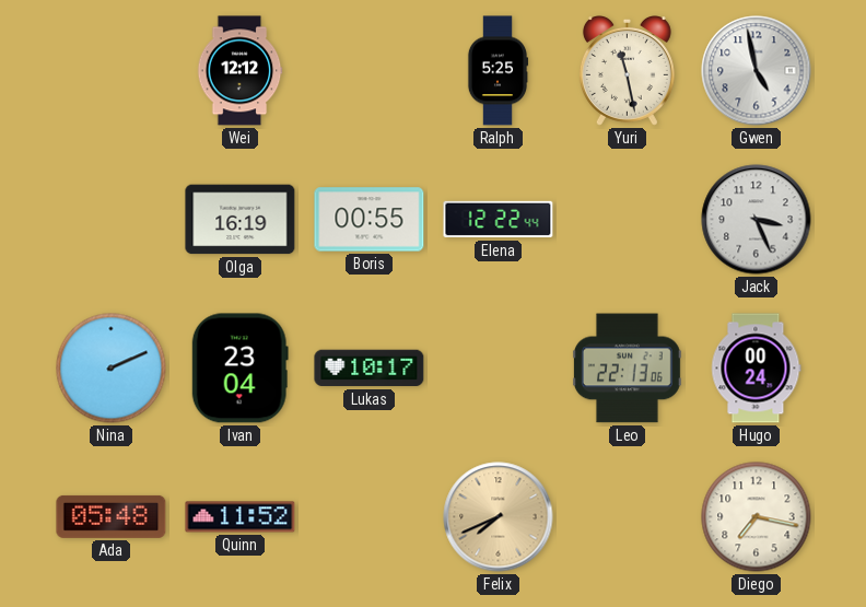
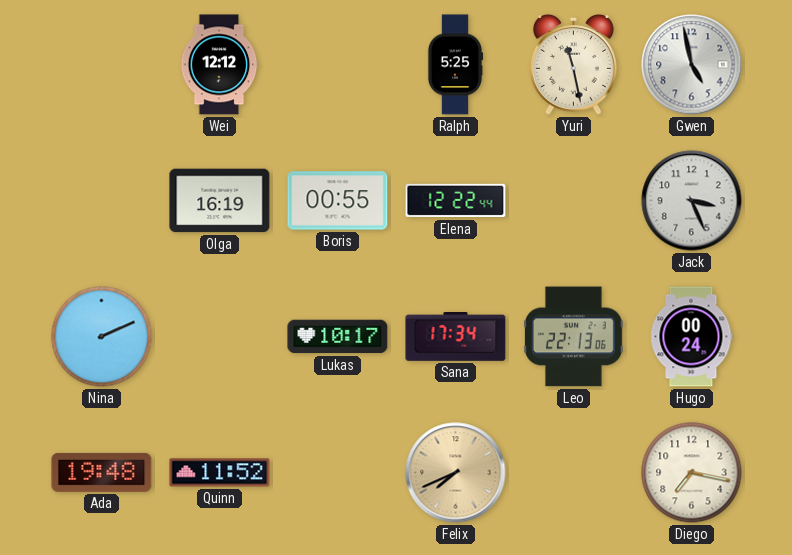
Ivan: 23:04 -> none (239, 369)
Sana: none -> 17:34 (456, 337)
Ada: 05:48 -> 19:48 (102, 472)
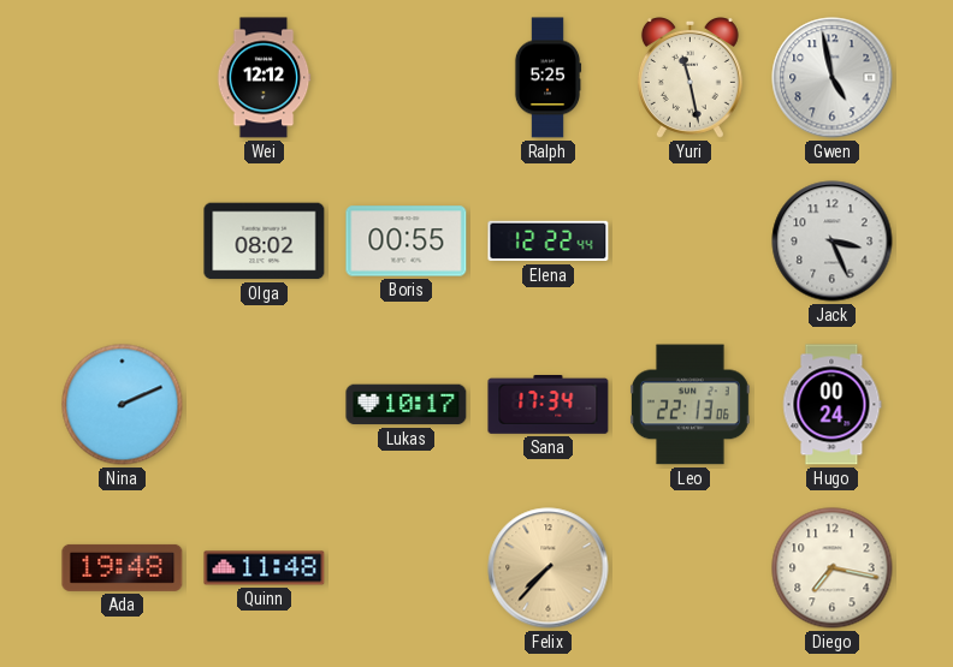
Olga: 16:19 -> 08:02 (265, 242)
Quinn: 11:52 -> 11:48 (265, 568)
Felix: 7:41 -> 7:37 (549, 568)
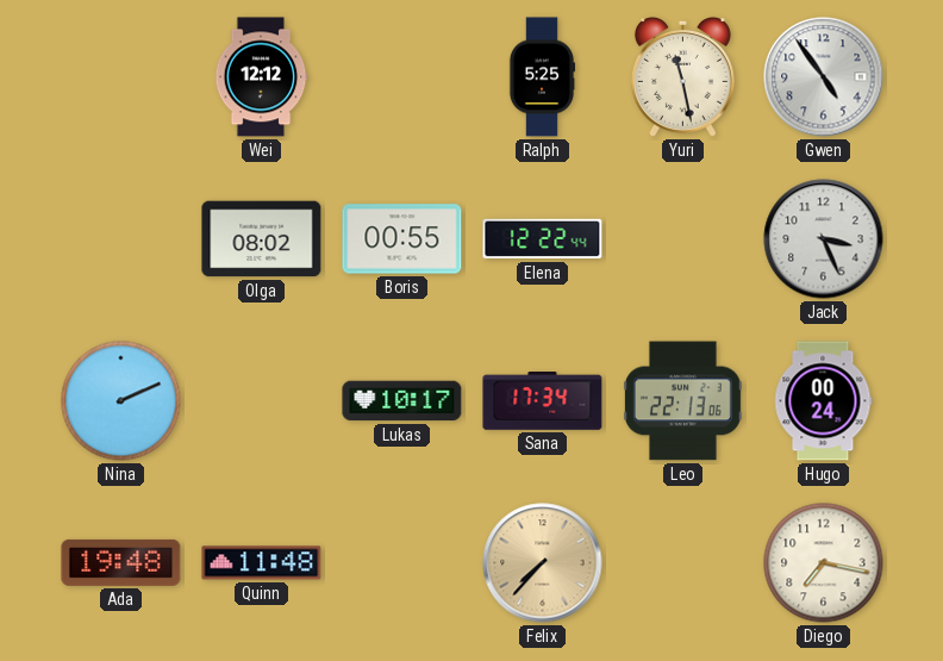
Gwen: 4:58 -> 4:54 (824, 77)
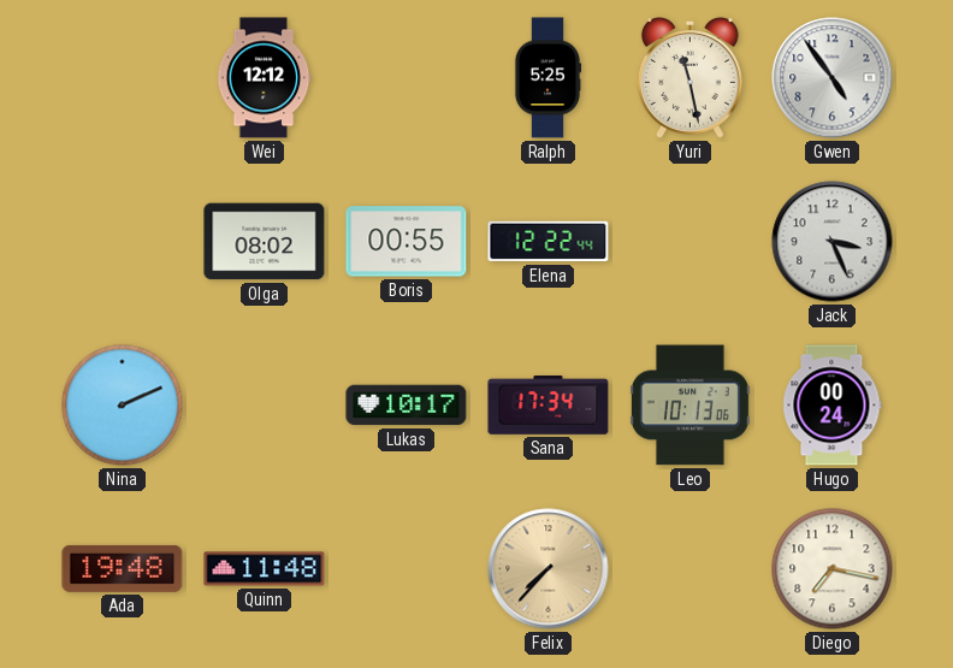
Leo: 22:13 -> 10:13 (689, 406)
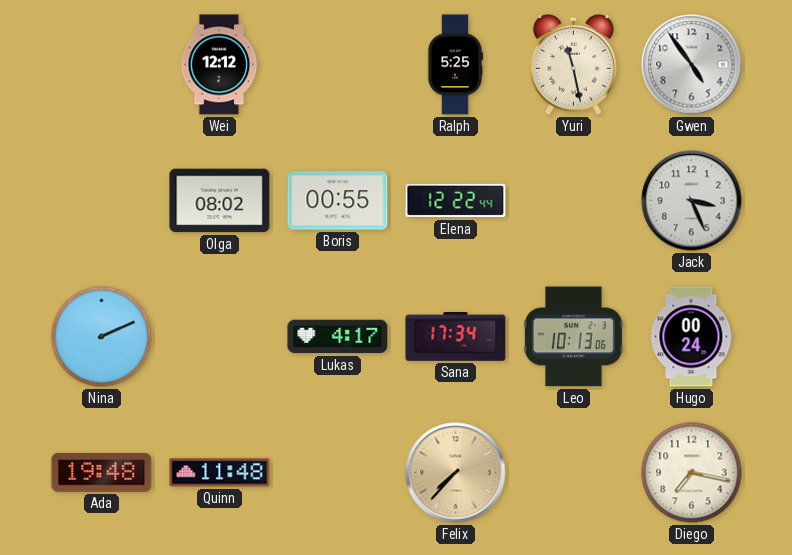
Lukas: 10:17 -> 4:17 (338, 337)
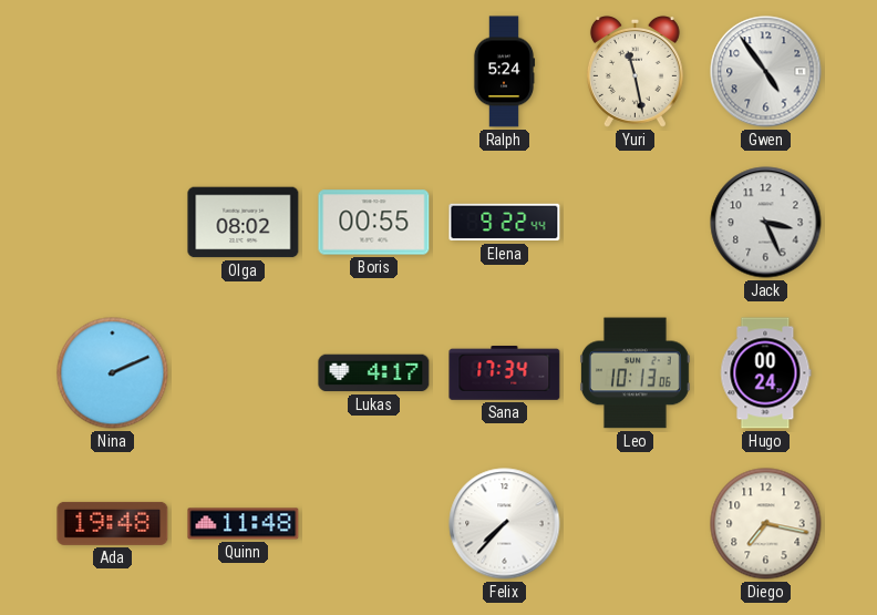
Wei: 12:12 -> none (219, 65)
Ralph: 5:25 -> 5:24 (504, 72)
Elena: 12:22 -> 9:22 (505, 223)
Felix dial: champagne -> white (505, 524)
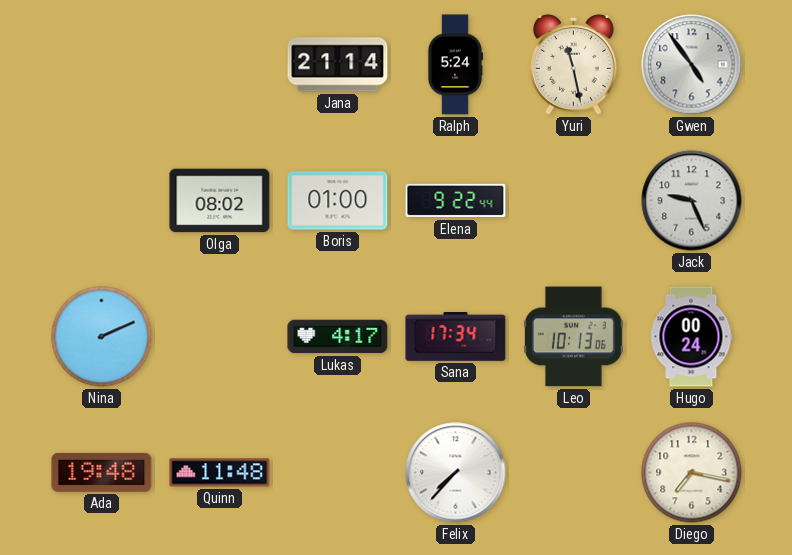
Jana: none -> 21:14 (338, 65)
Boris: 00:55 -> 01:00 (338, 201)
Jack: 3:26 -> 9:26 (692, 201)
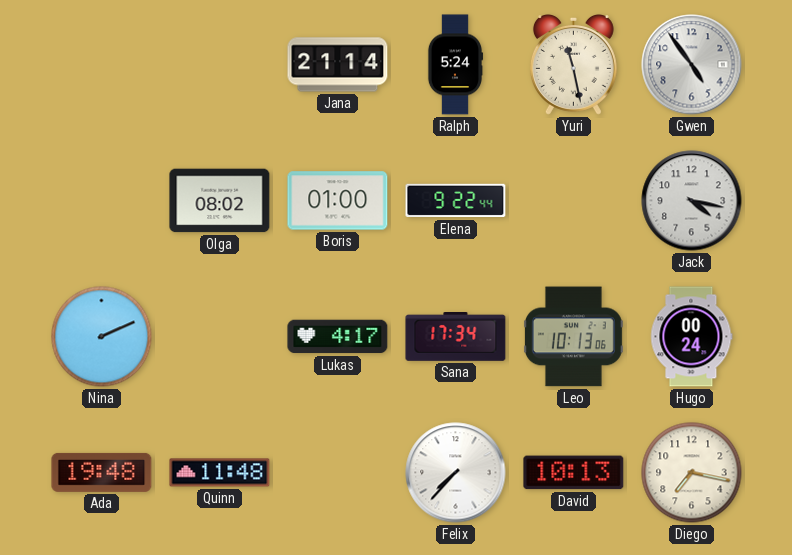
Jack: 9:26 -> 4:17 (692, 201)
David: none -> 10:13 (574, 473)
